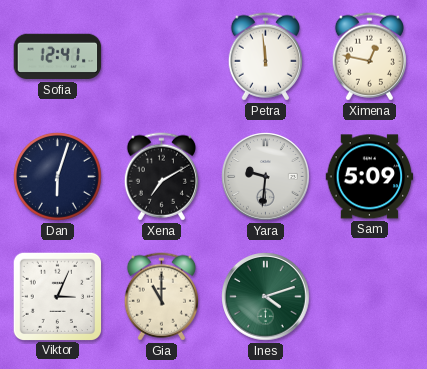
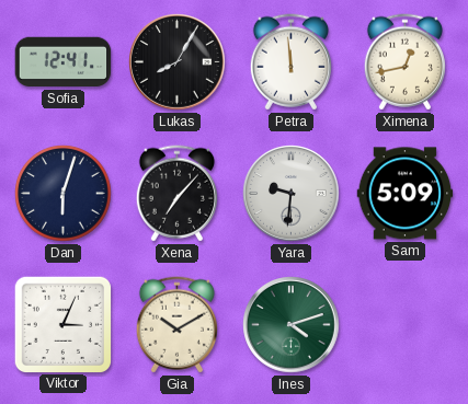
Lukas: none -> 8:05 (178, 62)
Ximena: 12:47 -> 12:43 (404, 62)
Xena: 7:10 -> 7:07 (176, 194)
Gia: 11:00 -> 10:10 (176, 325)
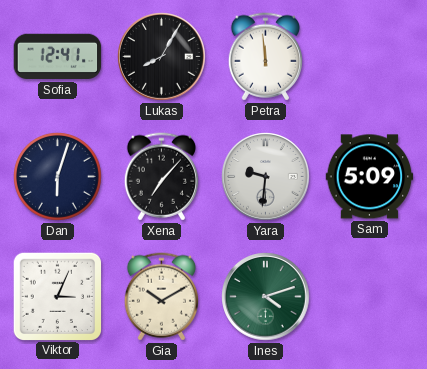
Ximena: 12:43 -> none (404, 62)
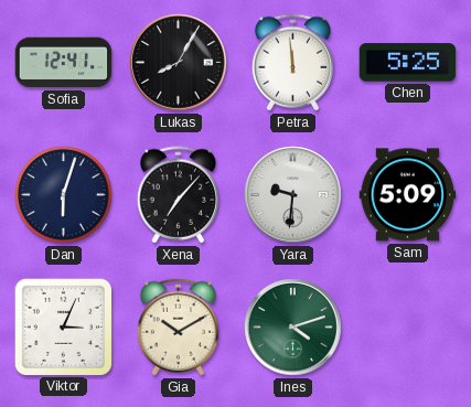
Chen: none -> 5:25 (408, 63)
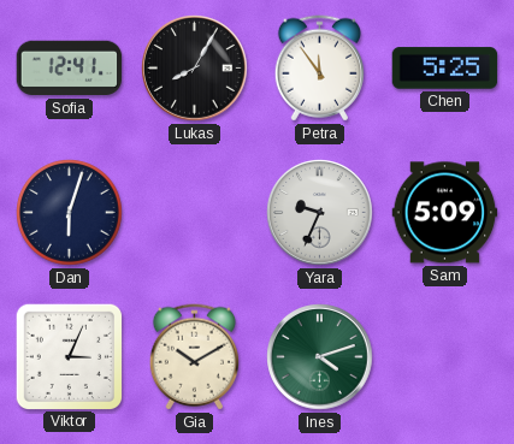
Petra: 11:59 -> 11:54 (319, 69)
Xena: 7:07 -> none (178, 195)
Yara: 9:31 -> 9:34 (320, 213)
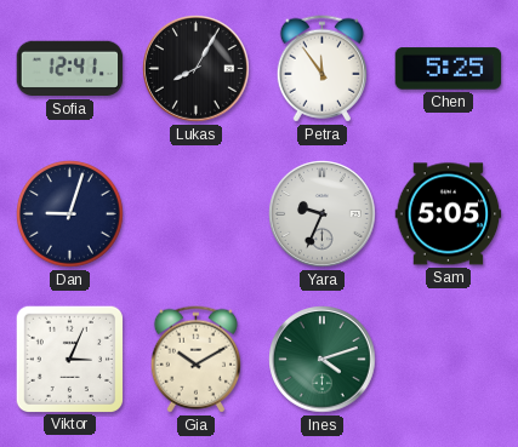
Dan: 6:03 -> 9:03 (70, 214)
Sam: 5:09 -> 5:05 (449, 214)
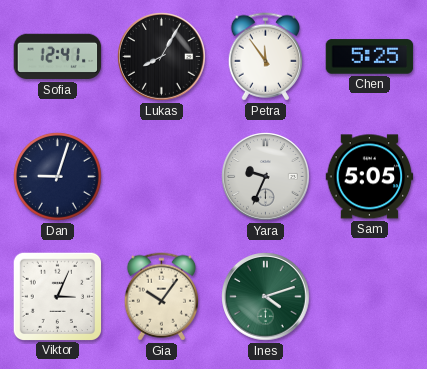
Gia: 10:10 -> 10:06 (161, 297)
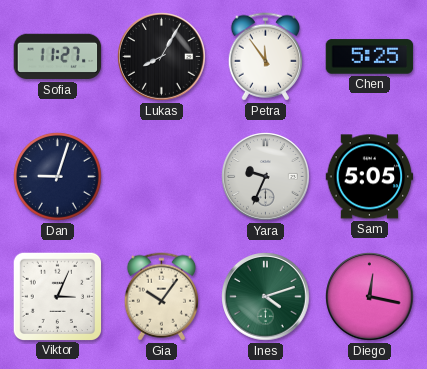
Sofia: 12:41 -> 11:27 (58, 57)
Diego: none -> 12:17 (370, 297)
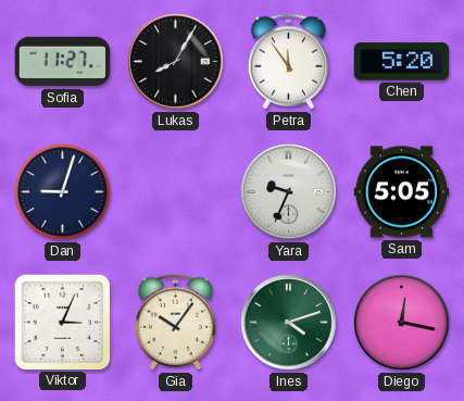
Chen: 5:25 -> 5:20 (402, 62)
